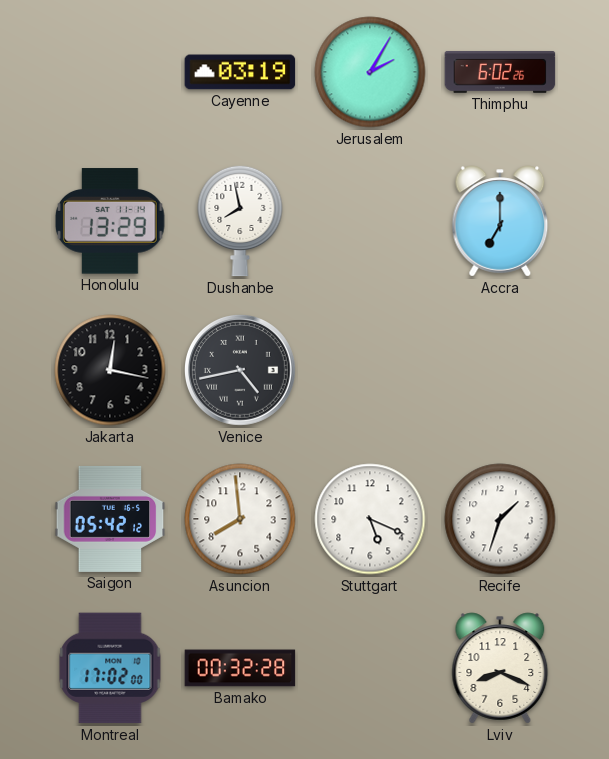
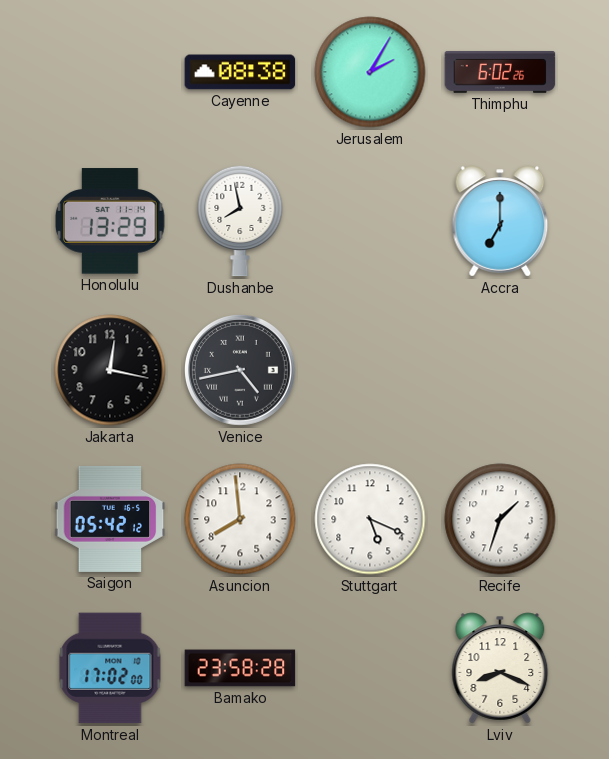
Cayenne: 03:19 -> 08:38 (240, 72)
Bamako: 00:32 -> 23:58 (240, 668)
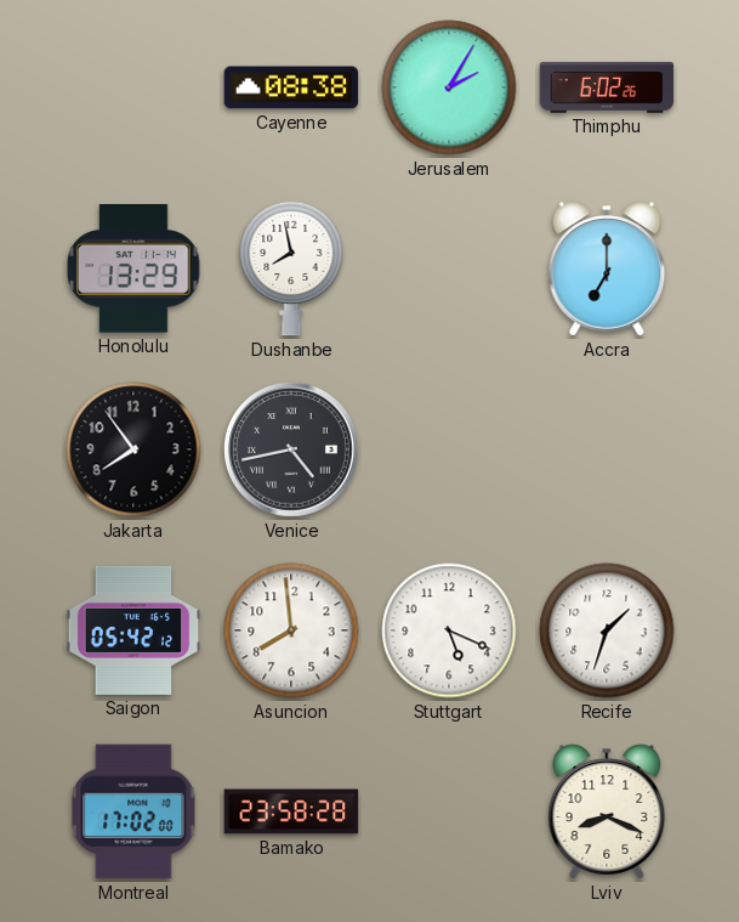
Jakarta: 12:17 -> 7:54 (133, 449)
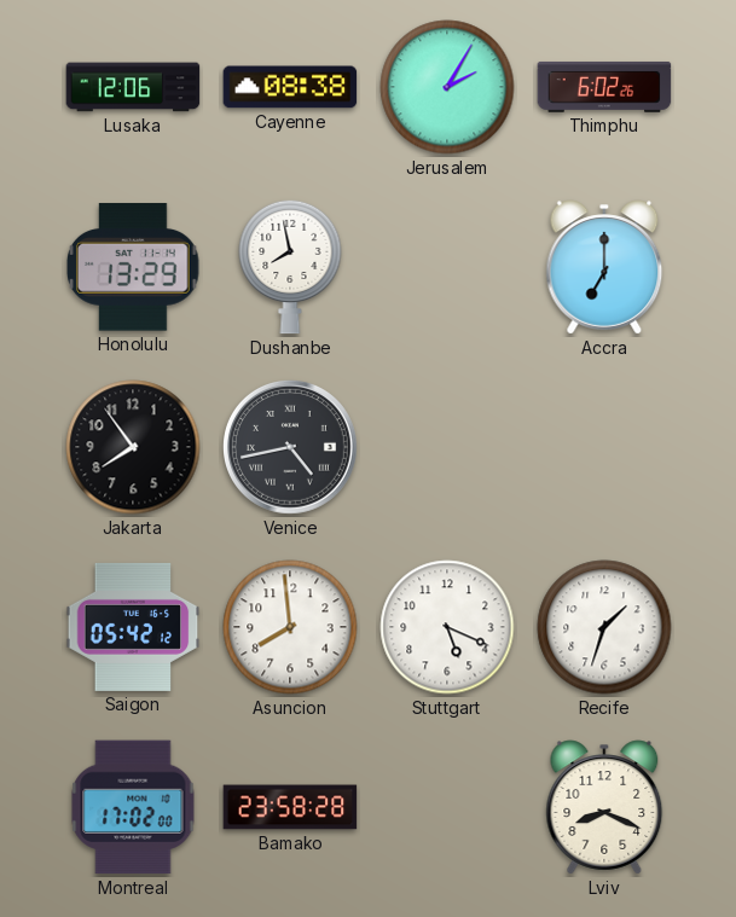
Lusaka: none -> 12:06 (133, 87)
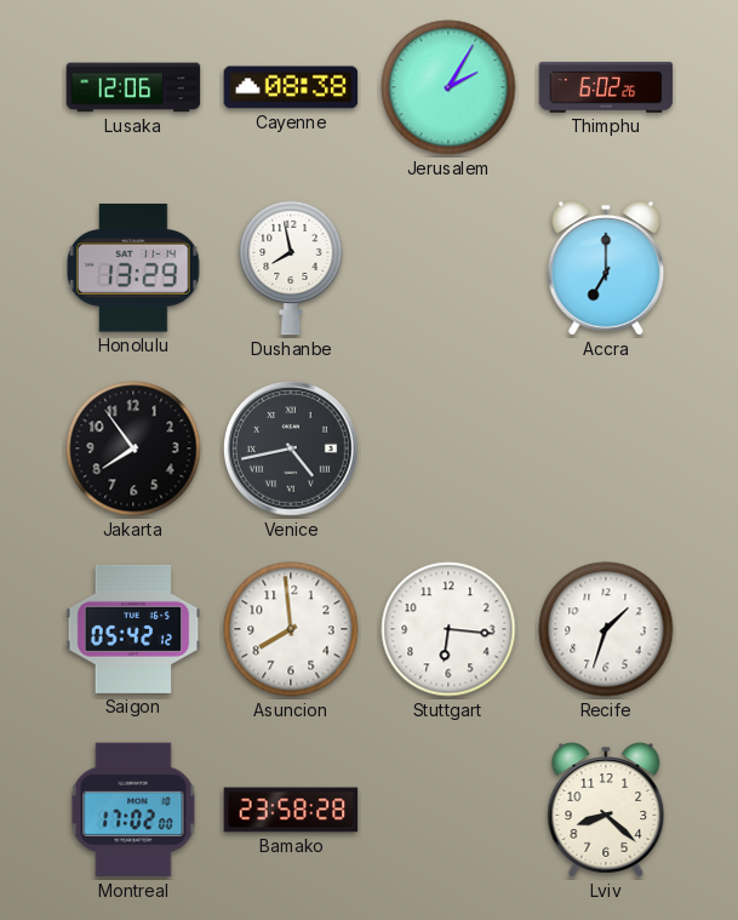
Stuttgart: 5:19 -> 6:16 (448, 629)
Lviv: 8:19 -> 8:22 (606, 810)
